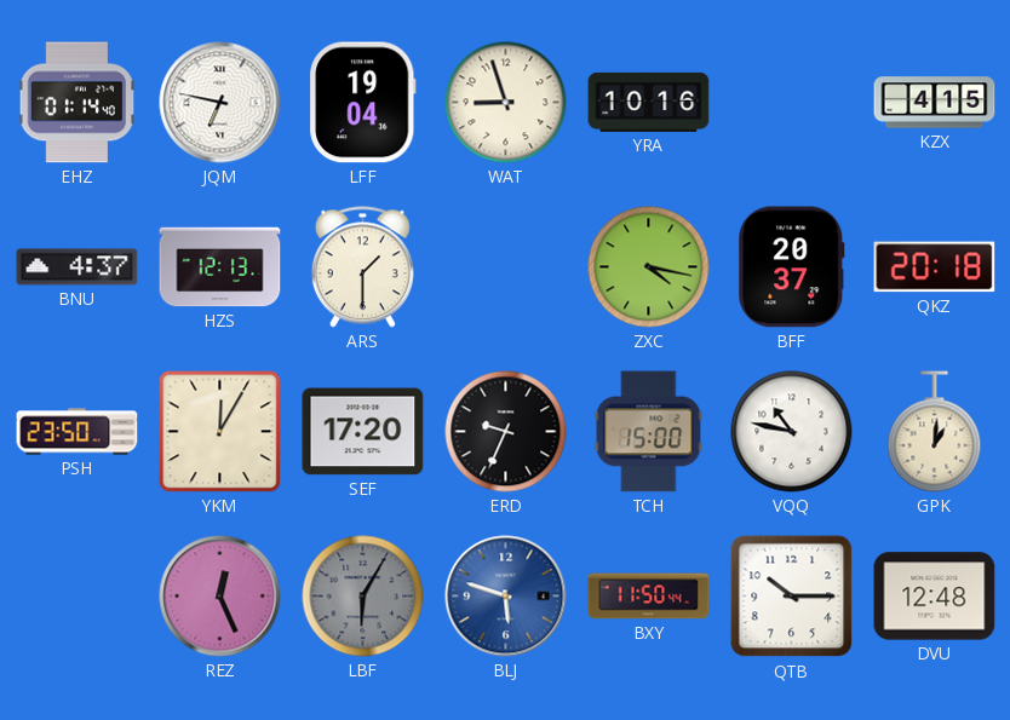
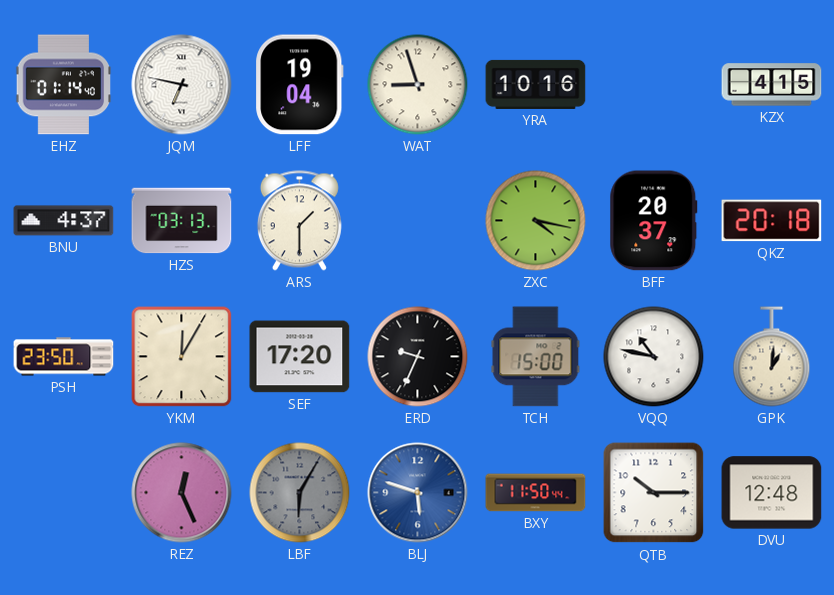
HZS: 12:13 -> 03:13 (182, 221)
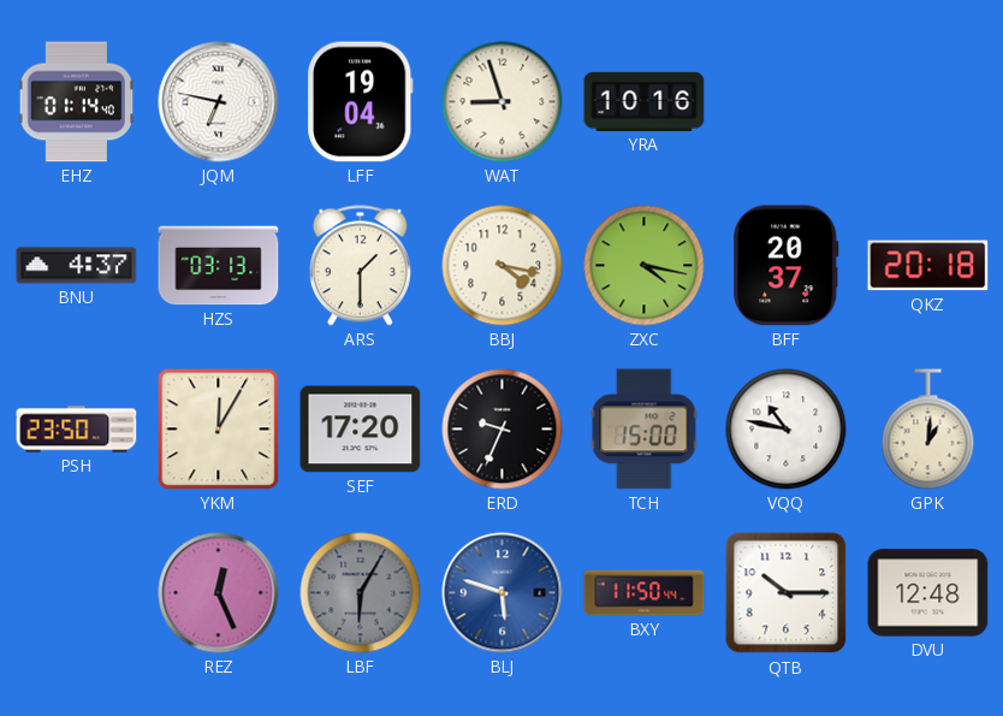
KZX: 4:15 -> none (772, 85)
BBJ: none -> 4:17 (503, 266)
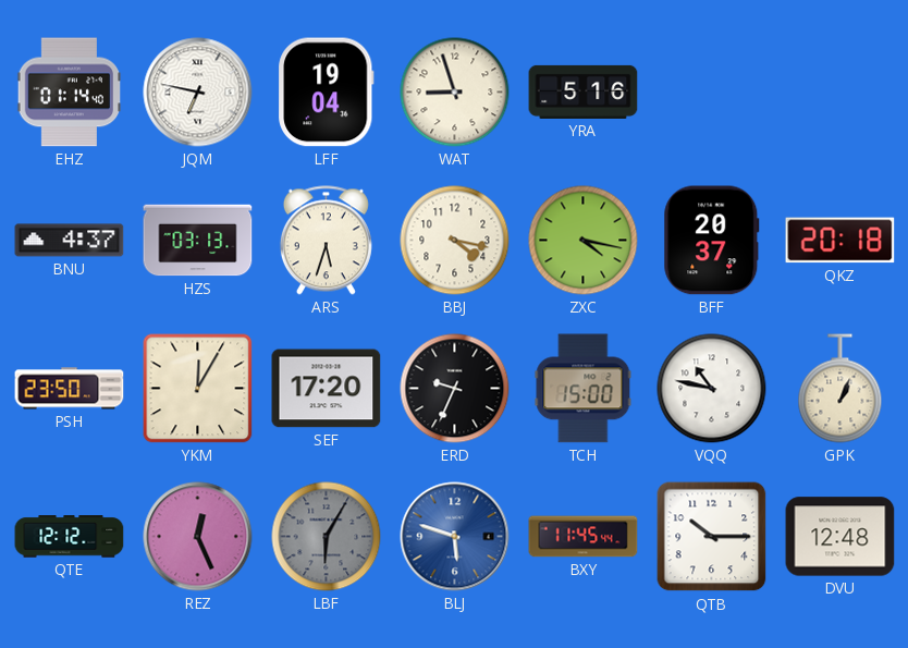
YRA: 10:16 -> 5:16 (584, 91)
ARS: 1:30 -> 5:33 (326, 241)
GPK: 1:01 -> 1:04 (840, 389)
QTE: none -> 12:12 (70, 537)
BXY: 11:50 -> 11:45 (584, 537)
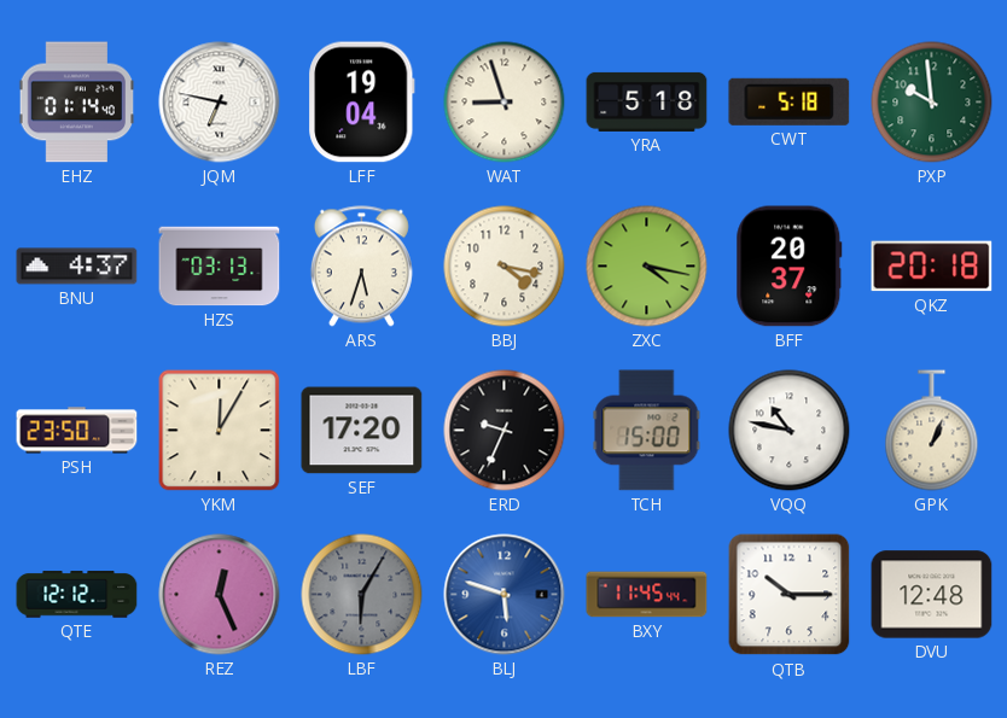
YRA: 5:16 -> 5:18 (647, 101)
CWT: none -> 5:18 (790, 101)
PXP: none -> 9:59 (932, 103)
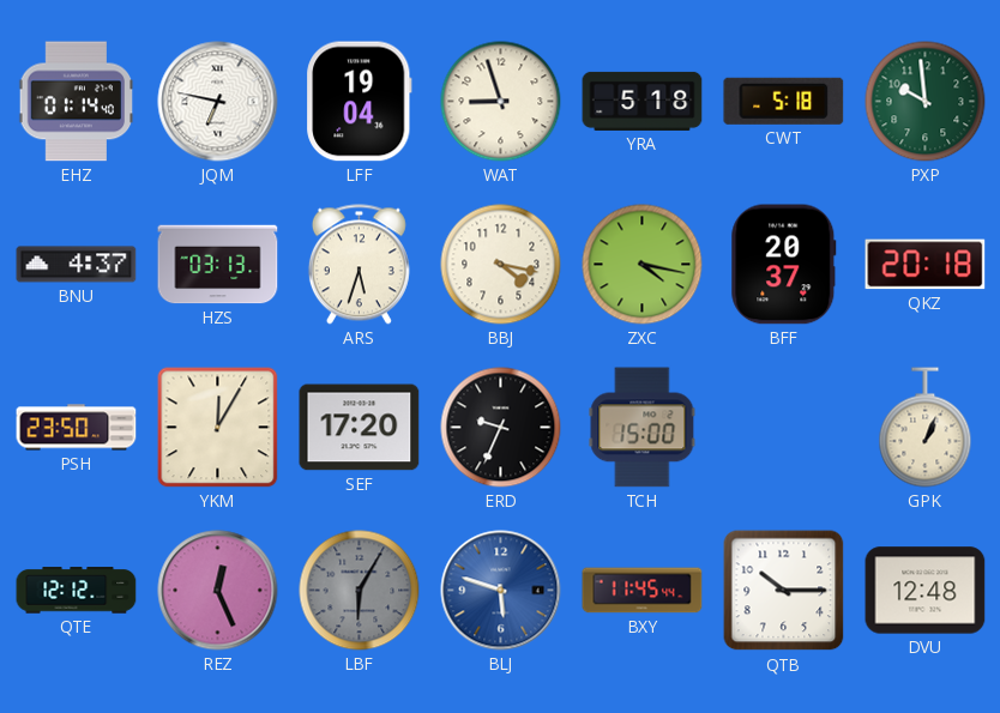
VQQ: 10:47 -> none (790, 431)
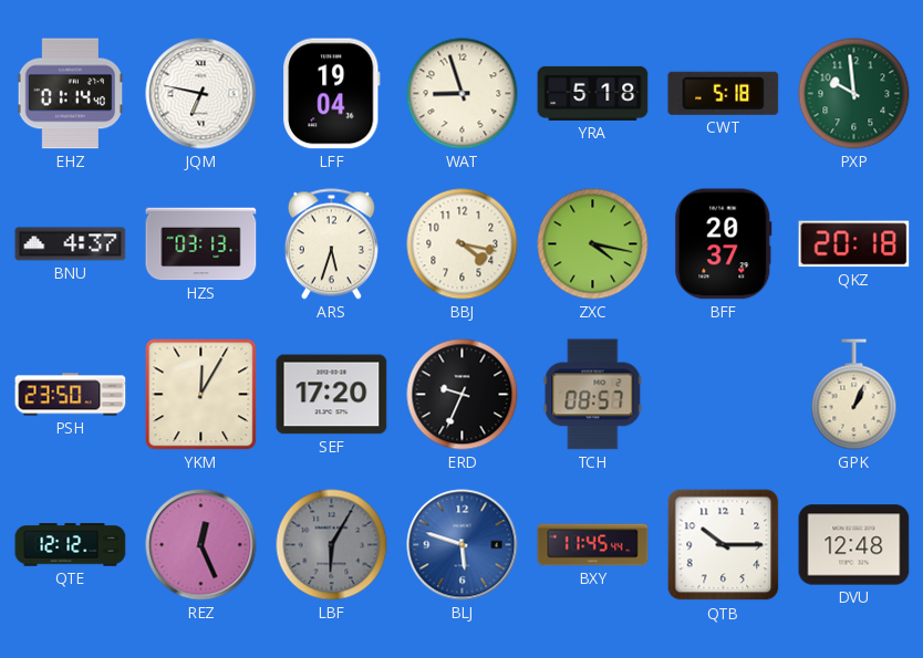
TCH: 15:00 -> 08:57 (593, 395)
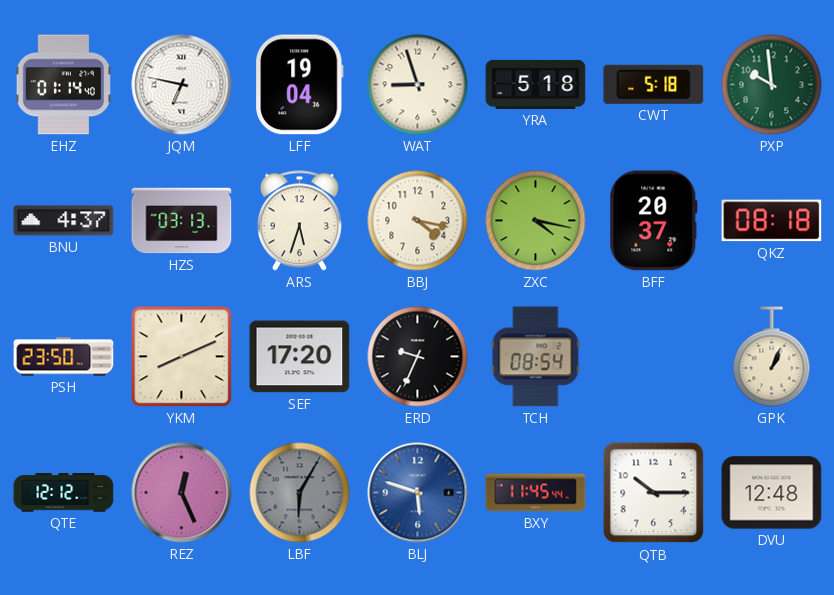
QKZ: 20:18 -> 08:18 (772, 221)
YKM: 12:05 -> 8:11 (182, 357)
TCH: 08:57 -> 08:54 (536, 357)
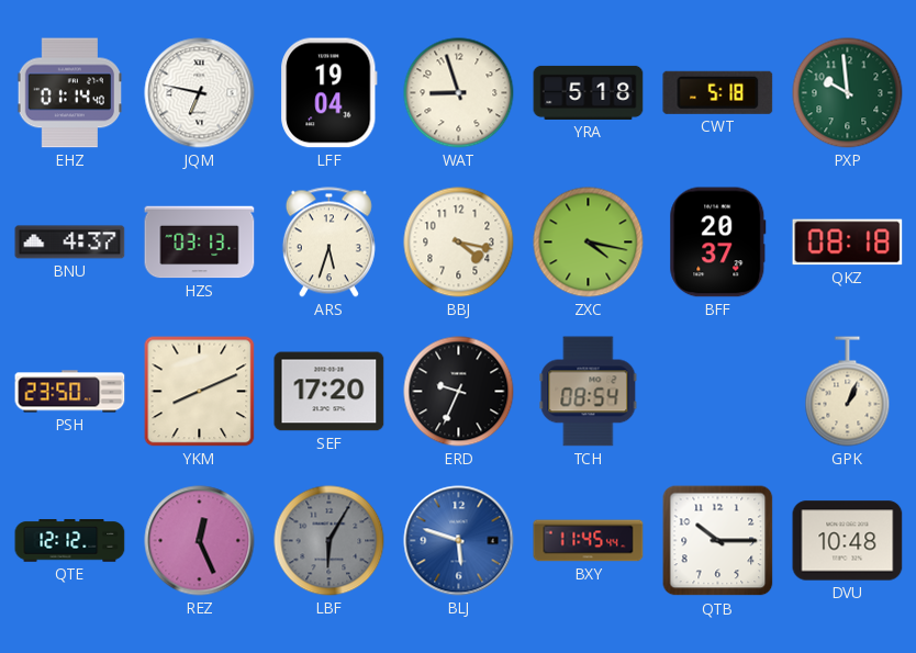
DVU: 12:48 -> 10:48 (848, 541)
